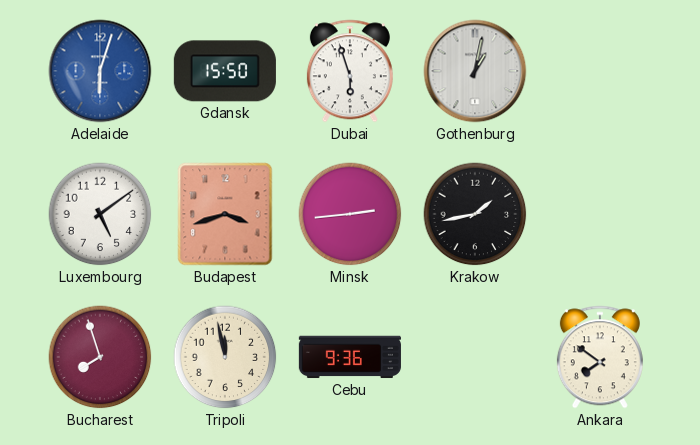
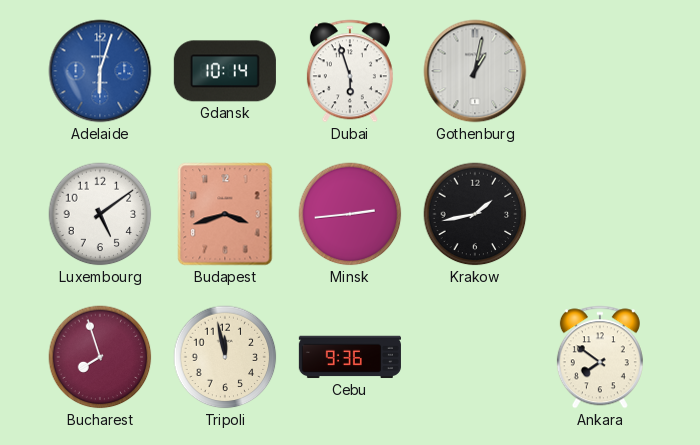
Gdansk: 15:50 -> 10:14 (225, 71)
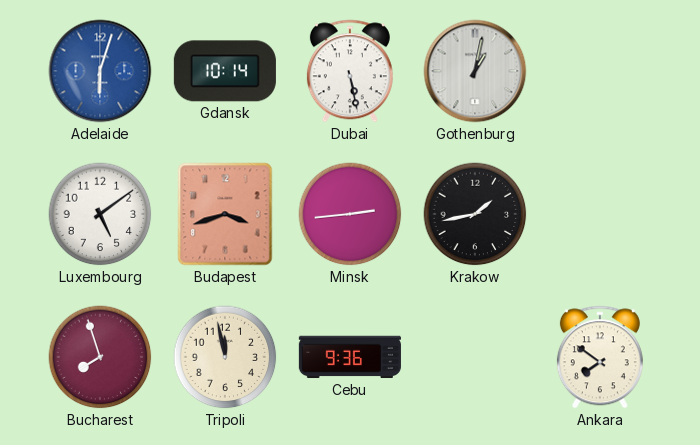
Dubai: 5:57 -> 5:28 (350, 71)
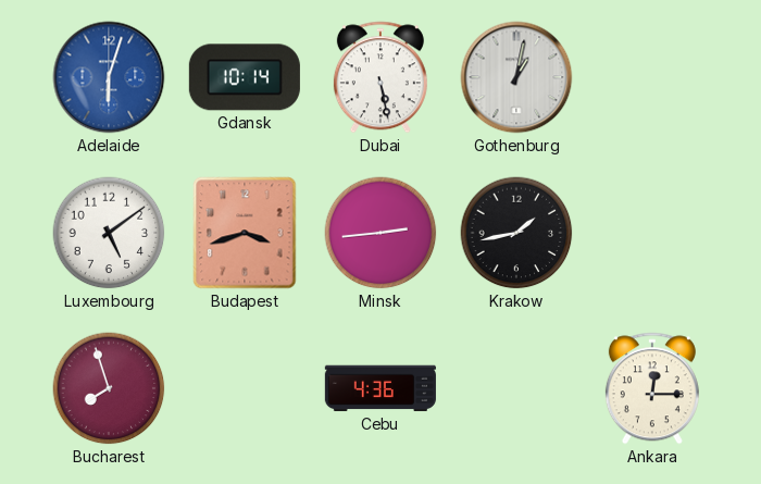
Tripoli: 11:58 -> none (225, 357)
Cebu: 9:36 -> 4:36 (380, 388)
Ankara: 7:51 -> 12:15 (652, 388)
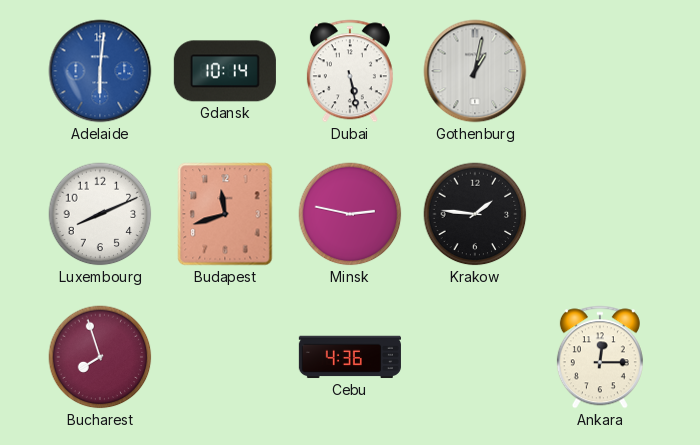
Adelaide: 6:03 -> 6:01 (100, 71)
Luxembourg: 5:09 -> 8:11 (100, 214)
Budapest: 3:42 -> 11:42 (225, 214)
Minsk: 2:44 -> 2:47 (350, 214)
Krakow: 1:43 -> 1:46 (475, 214)
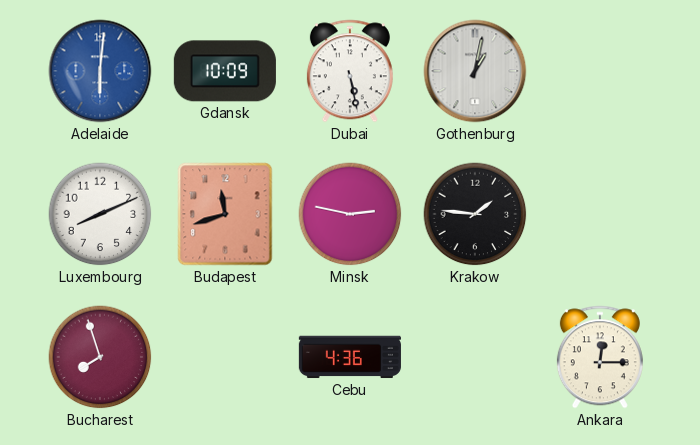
Gdansk: 10:14 -> 10:09 (225, 71)
